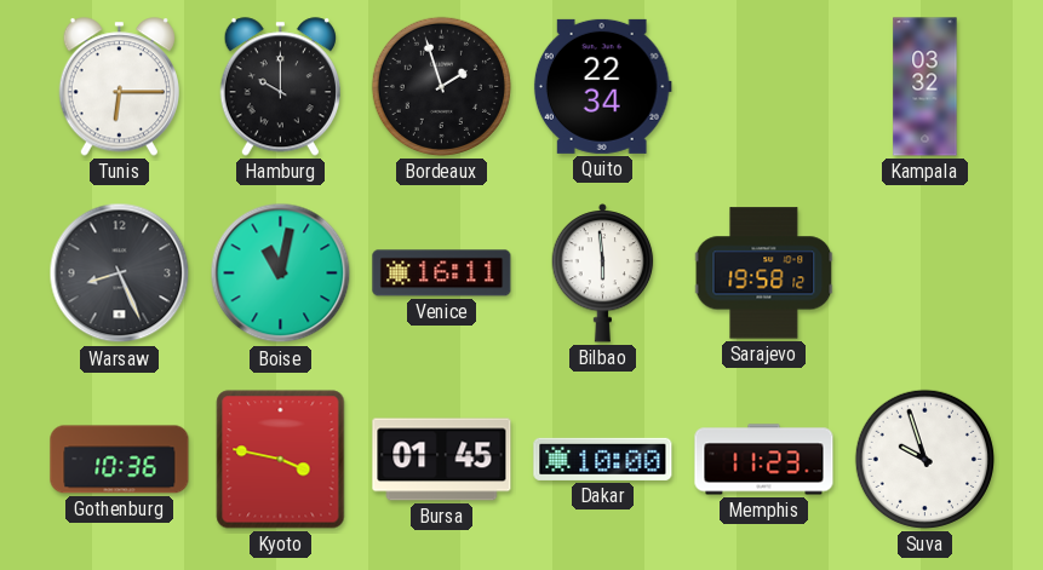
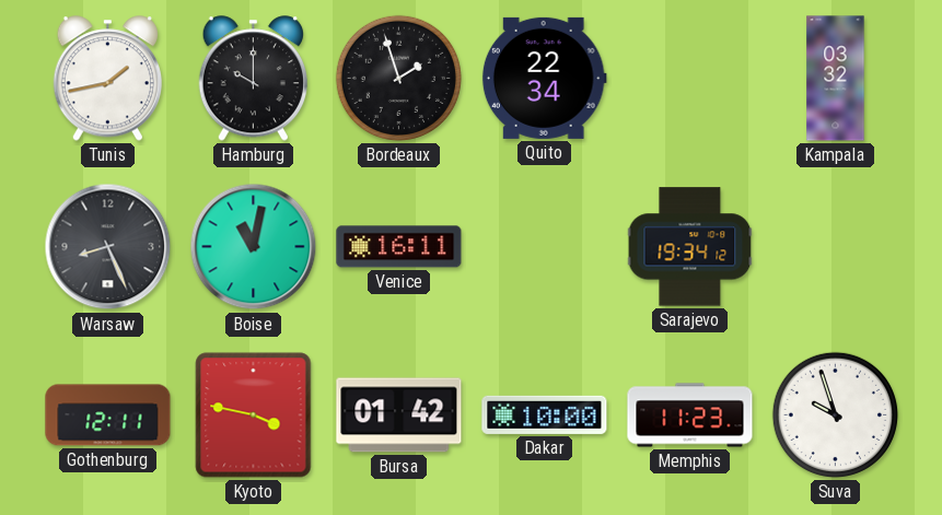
Tunis: 6:15 -> 1:43 (107, 79)
Bilbao: 5:59 -> none (603, 274)
Sarajevo: 19:58 -> 19:34 (690, 247)
Gothenburg: 10:36 -> 12:11 (108, 415)
Bursa: 01:45 -> 01:42 (399, 415)
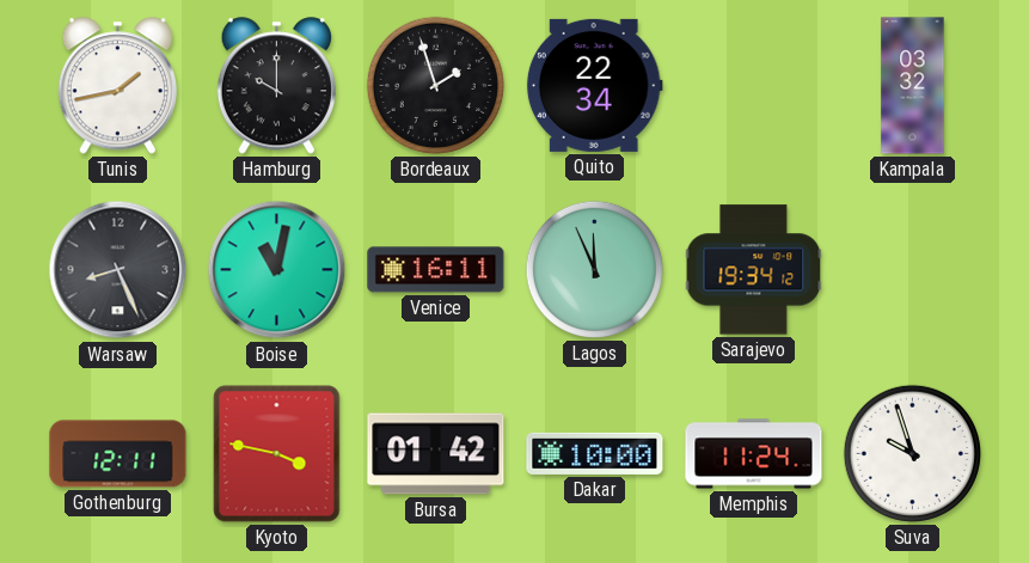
Lagos: none -> 11:56 (594, 269)
Memphis: 11:23 -> 11:24 (754, 454)
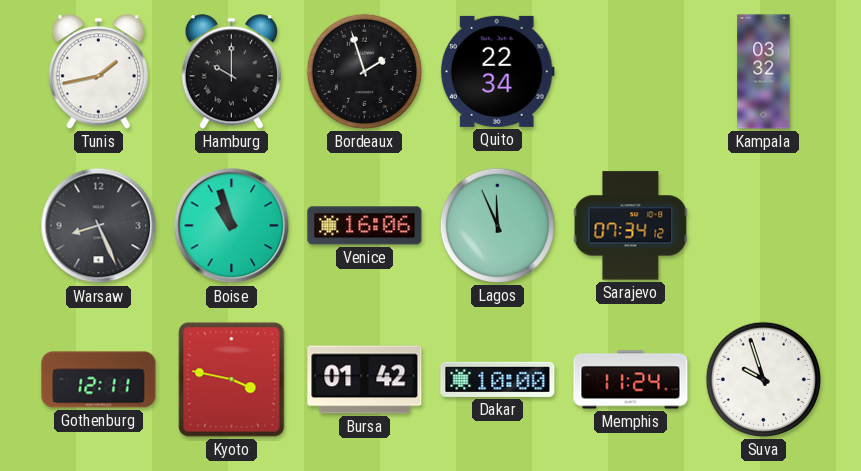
Boise: 11:02 -> 10:57 (232, 226)
Venice: 16:11 -> 16:06 (365, 226)
Sarajevo: 19:34 -> 07:34 (631, 226)
